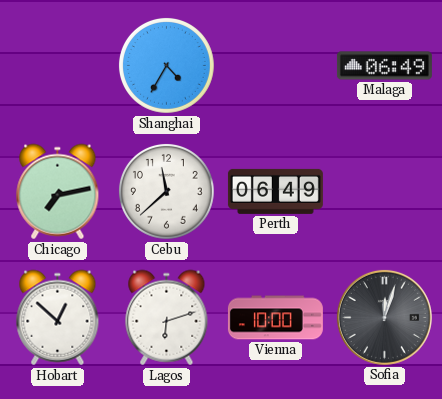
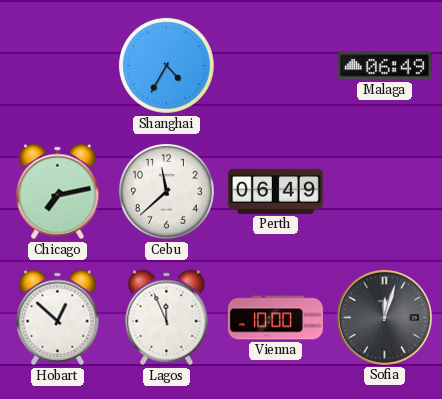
Lagos: 6:12 -> 11:56 (167, 318)
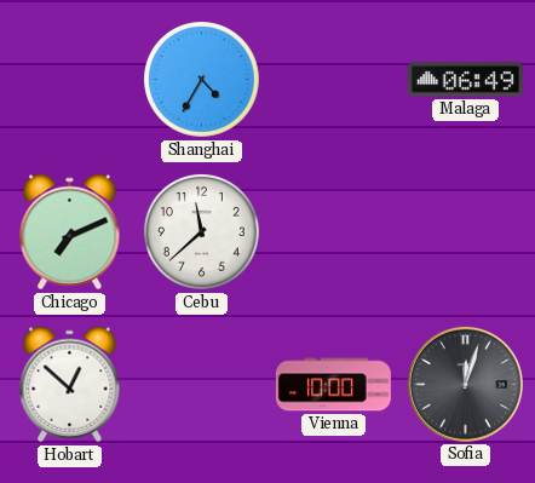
Chicago: 7:13 -> 7:11 (70, 232)
Perth: 06:49 -> none (275, 191)
Lagos: 11:56 -> none (167, 318)
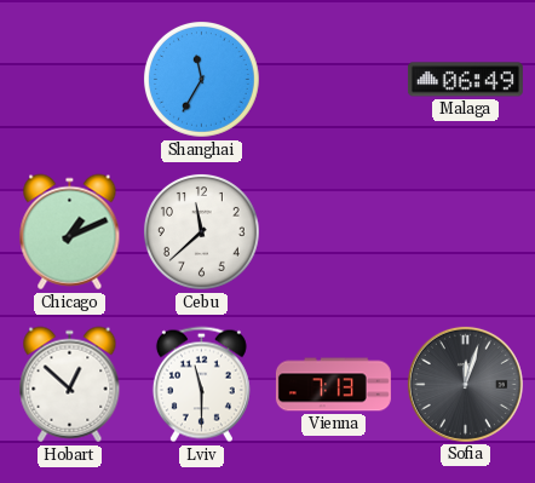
Shanghai: 4:35 -> 11:35 (201, 79)
Chicago: 7:11 -> 1:11 (70, 232)
Lviv: none -> 11:30 (201, 385)
Vienna: 10:00 -> 7:13 (333, 385)
